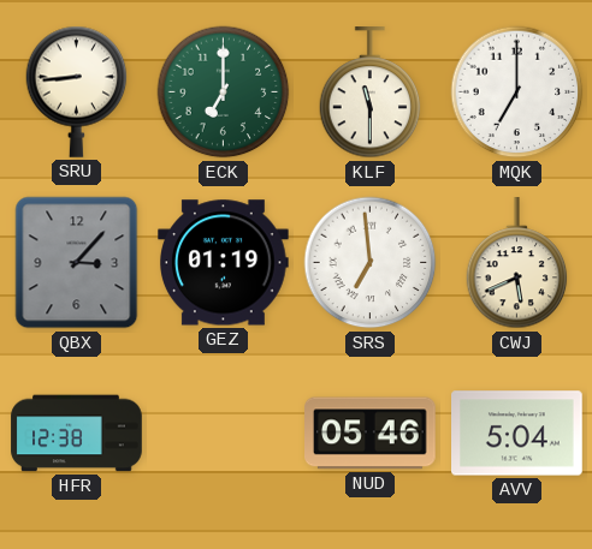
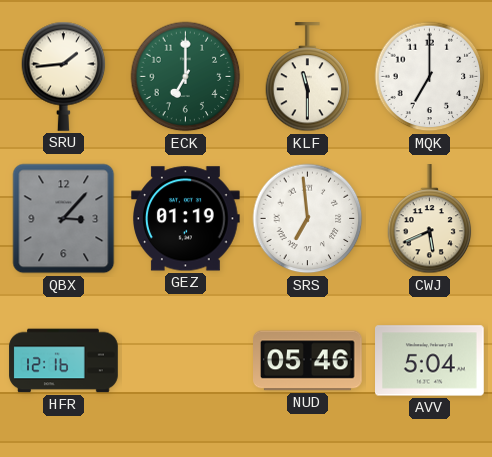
SRU: 8:44 -> 1:44 (64, 76)
HFR: 12:38 -> 12:16 (64, 361)
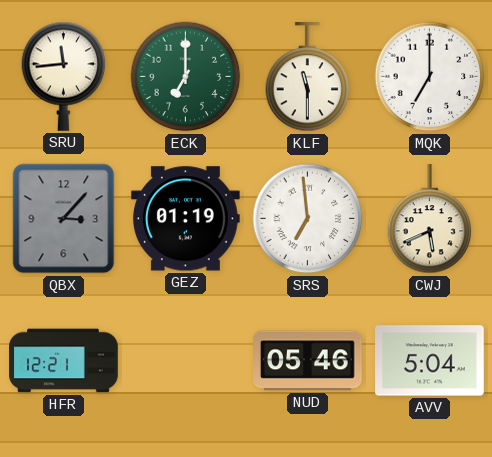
SRU: 1:44 -> 11:44 (64, 76)
HFR: 12:16 -> 12:21 (64, 361)
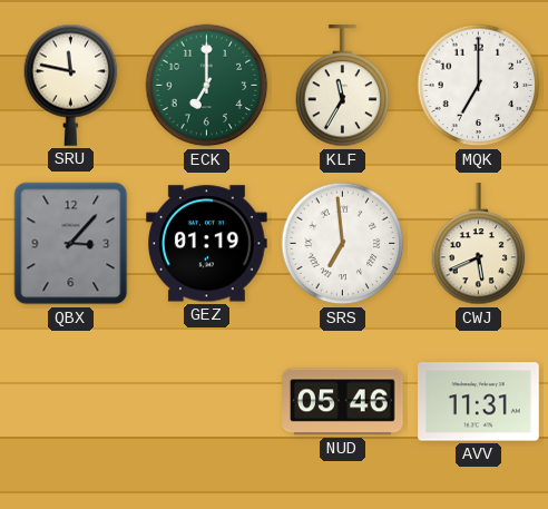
SRU: 11:44 -> 11:47 (71, 85)
KLF: 11:30 -> 11:35 (343, 86)
HFR: 12:21 -> none (64, 361)
AVV: 5:04 -> 11:31 (479, 402)
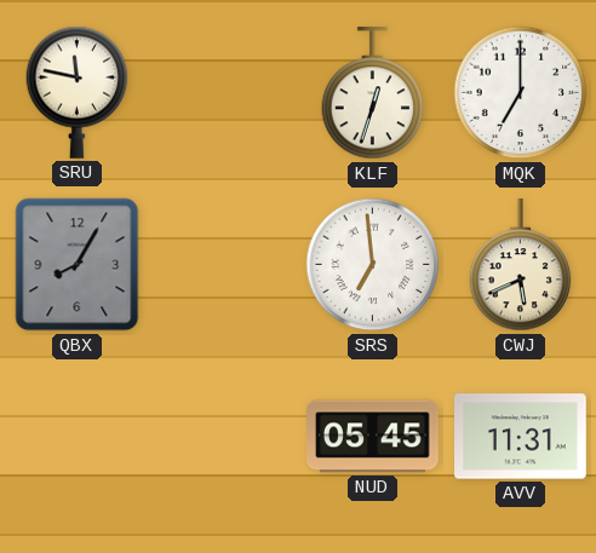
ECK: 7:00 -> none (207, 86)
KLF: 11:35 -> 12:33 (373, 93)
QBX: 3:07 -> 8:05 (78, 265)
GEZ: 01:19 -> none (207, 244)
NUD: 05:46 -> 05:45 (373, 437)
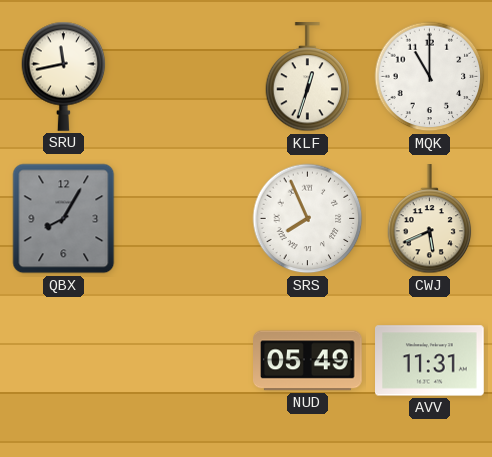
SRU: 11:47 -> 11:43 (64, 76)
MQK: 7:00 -> 11:00 (430, 77)
SRS: 6:59 -> 7:56 (308, 219)
NUD: 05:45 -> 05:49 (308, 361)
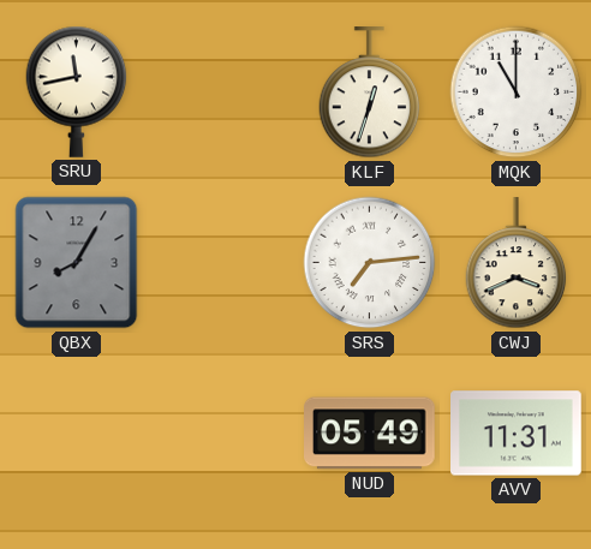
SRS: 7:56 -> 7:14 (370, 263)
CWJ: 5:41 -> 3:41 (517, 263)
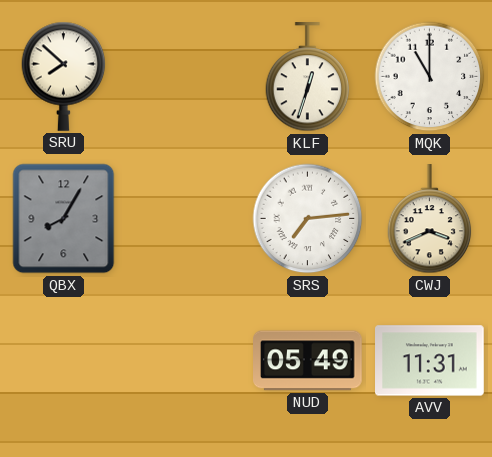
SRU: 11:43 -> 7:52 (64, 76)
